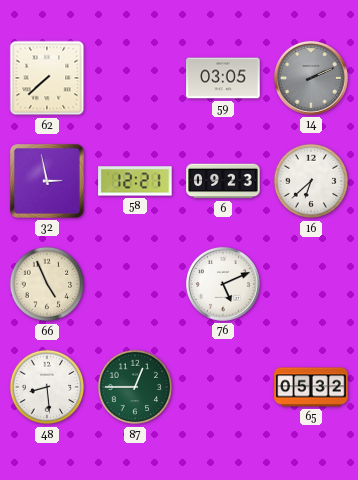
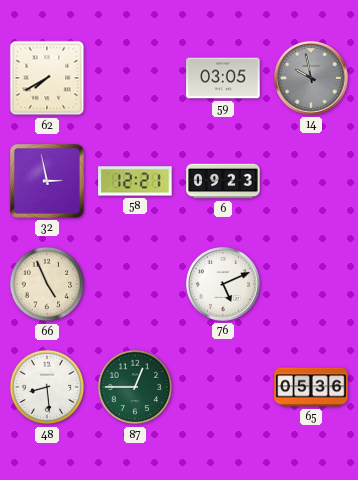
62: 7:38 -> 7:40 (47, 78)
14: 2:11 -> 9:58 (311, 78)
16: 6:38 -> none (311, 181)
65: 05:32 -> 05:36 (311, 387)
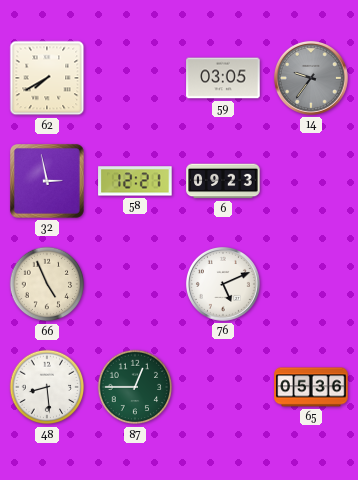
14: 9:58 -> 9:36 (311, 78)
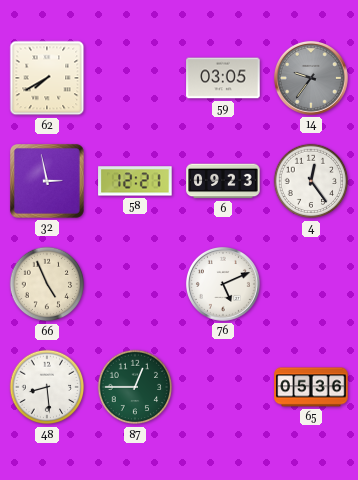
4: none -> 12:24 (311, 181)
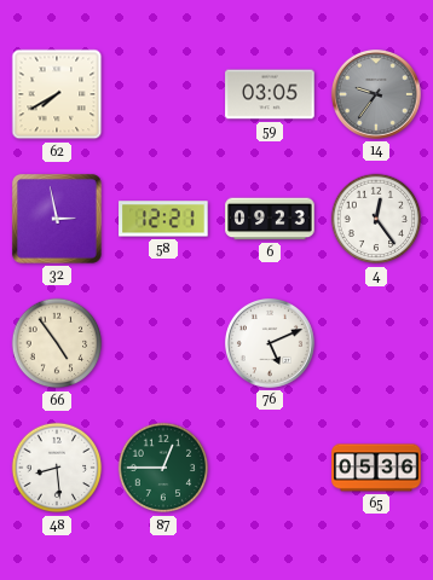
66: 4:56 -> 4:54 (57, 343)
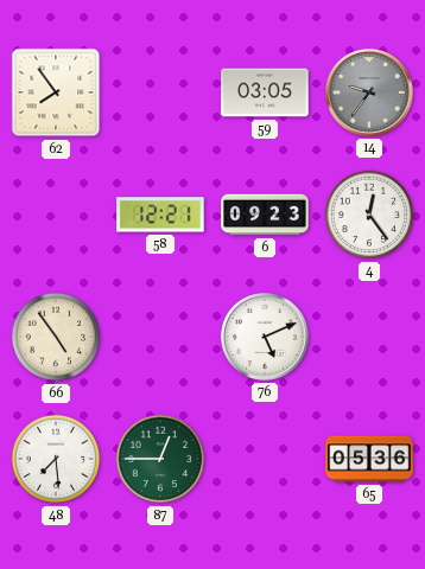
62: 7:40 -> 7:54 (56, 92)
32: 2:58 -> none (57, 219)
48: 8:29 -> 7:29 (56, 459)
